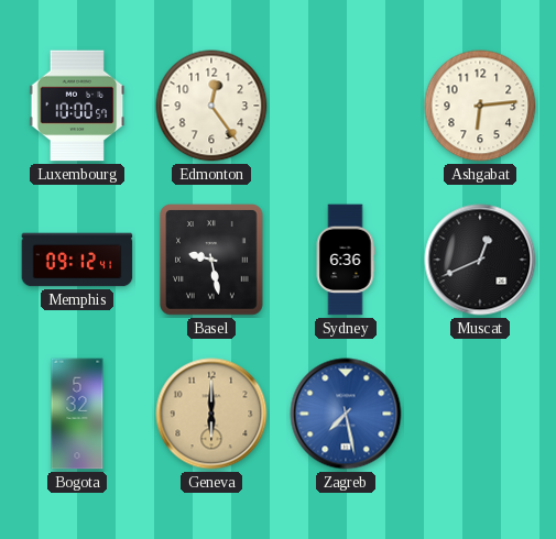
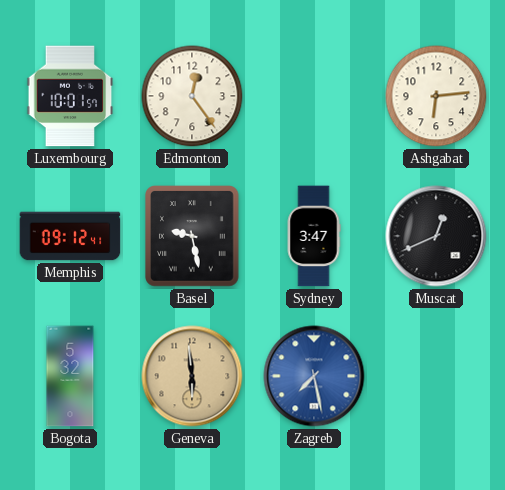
Luxembourg: 10:00 -> 10:01 (70, 96)
Sydney: 6:36 -> 3:47 (314, 236)
Geneva: 6:00 -> 5:59 (192, 376)
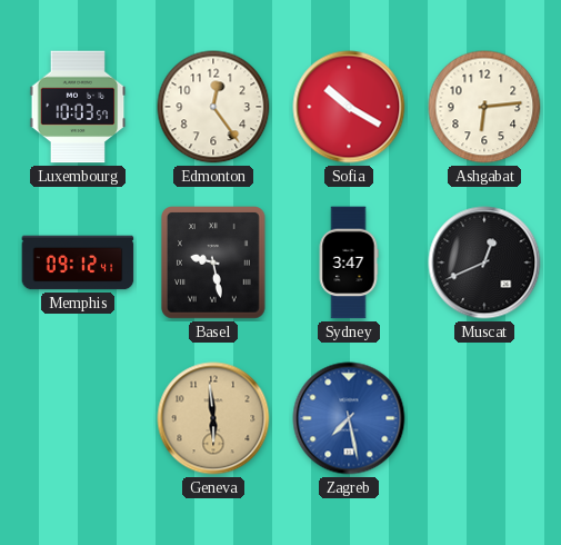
Luxembourg: 10:01 -> 10:03 (78, 107)
Sofia: none -> 10:20 (349, 107)
Bogota: 5:32 -> none (70, 376)
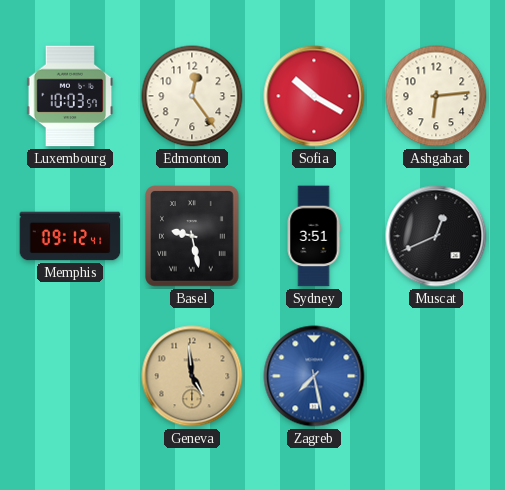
Sydney: 3:47 -> 3:51 (314, 236)
Geneva: 5:59 -> 4:59 (192, 376)
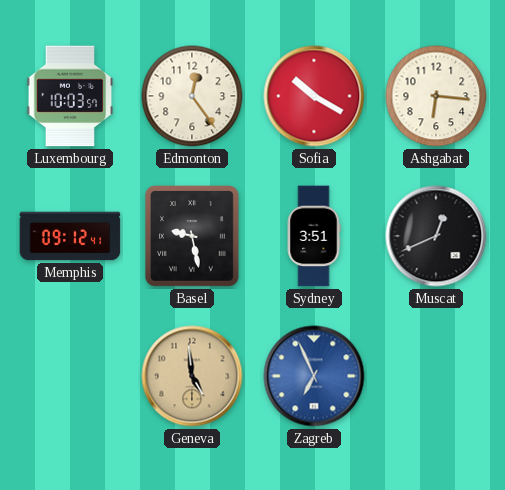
Ashgabat: 6:14 -> 6:16 (436, 96)
Zagreb: 7:28 -> 6:56 (314, 376)
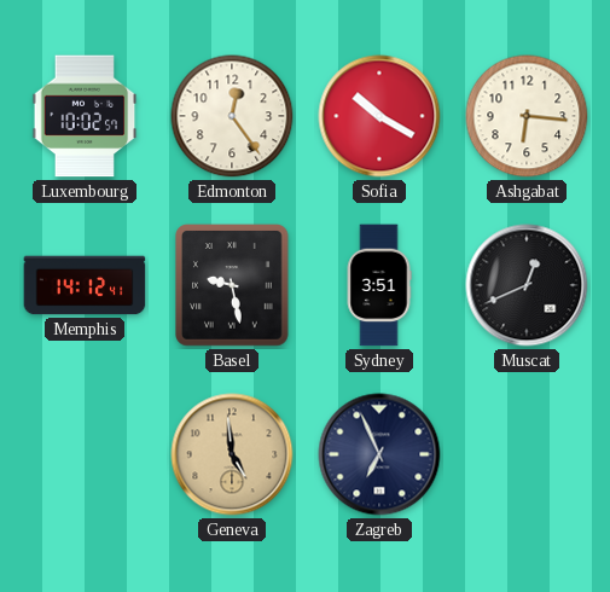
Luxembourg: 10:03 -> 10:02 (85, 116)
Memphis: 09:12 -> 14:12 (85, 285)
Zagreb dial: blue -> navy (379, 454)
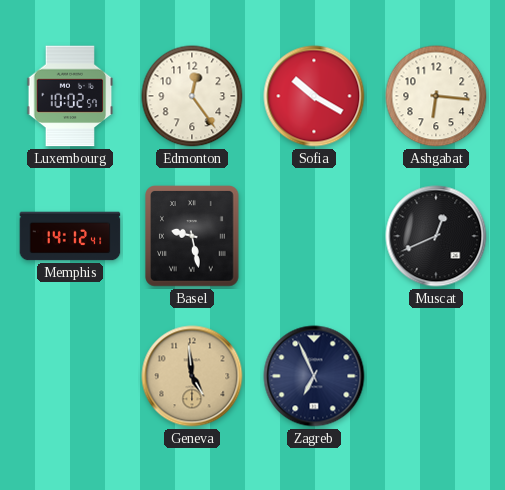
Sydney: 3:51 -> none (379, 285)
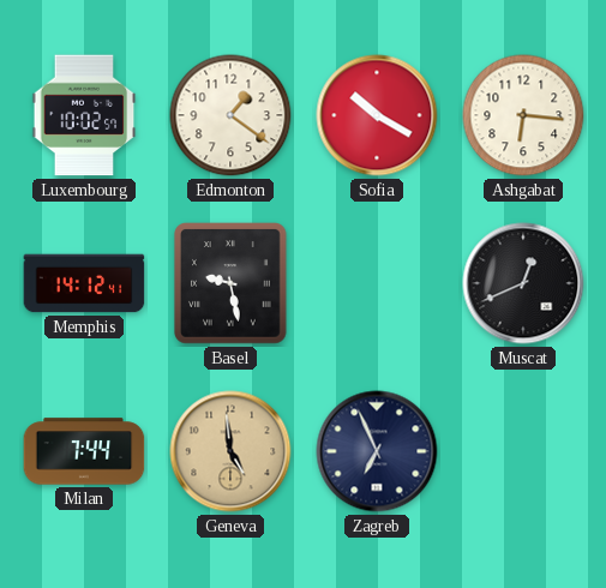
Edmonton: 12:24 -> 1:21 (230, 115)
Milan: none -> 7:44 (84, 451)
